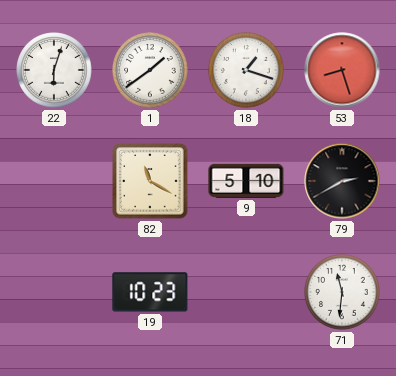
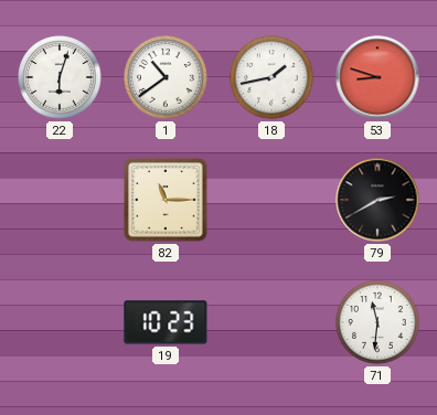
1: 1:39 -> 10:39 (166, 77)
18: 1:18 -> 1:43 (271, 77)
53: 8:27 -> 8:48 (377, 77)
82: 11:20 -> 11:15 (166, 200)
9: 5:10 -> none (246, 181)
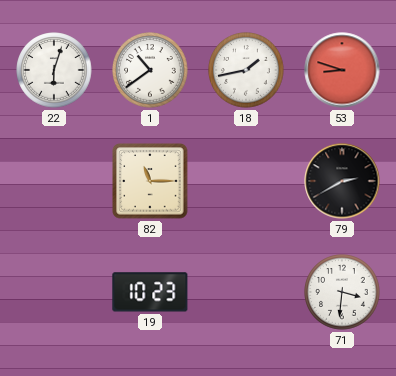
71: 11:31 -> 3:31 (342, 292)
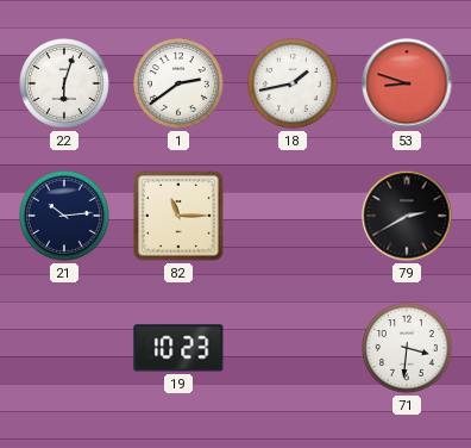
1: 10:39 -> 2:39 (178, 83)
21: none -> 10:14 (64, 216)
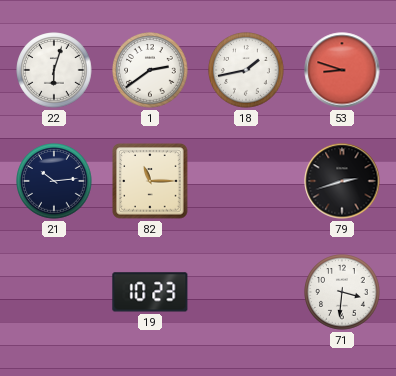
79: 2:40 -> 2:42 (342, 181)
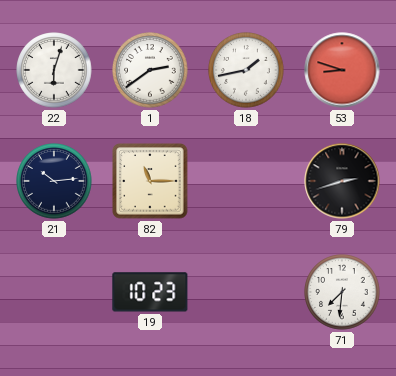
71: 3:31 -> 7:31 (342, 292)
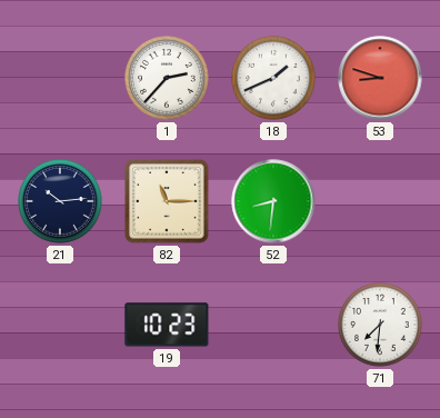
22: 6:03 -> none (54, 70)
1: 2:39 -> 2:37 (167, 78)
18: 1:43 -> 1:41 (273, 78)
52: none -> 8:31 (273, 201)
79: 2:42 -> none (342, 181)
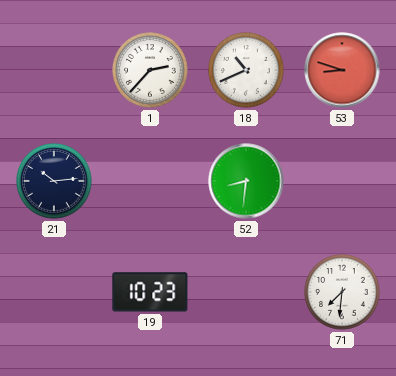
18: 1:41 -> 10:41 (246, 70)
82: 11:15 -> none (167, 201)
